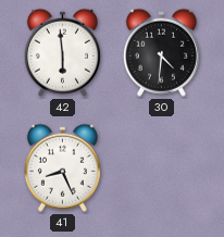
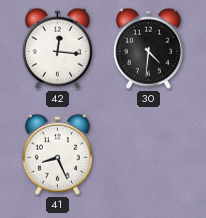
42: 5:59 -> 12:16 (57, 48)
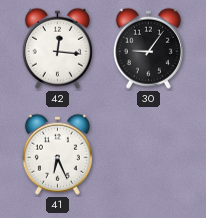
30: 4:31 -> 9:06 (148, 48)
41: 8:26 -> 6:26 (57, 154)
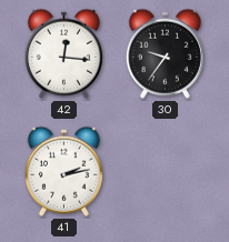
30: 9:06 -> 9:36 (165, 53)
41: 6:26 -> 2:13 (63, 171)
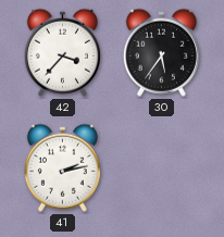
42: 12:16 -> 3:37 (62, 52)
30: 9:36 -> 5:36 (161, 52)
